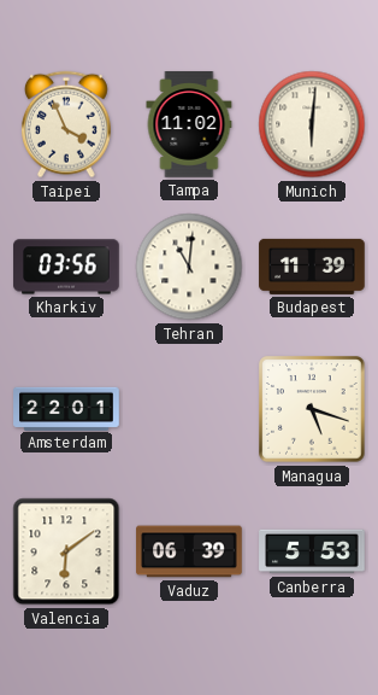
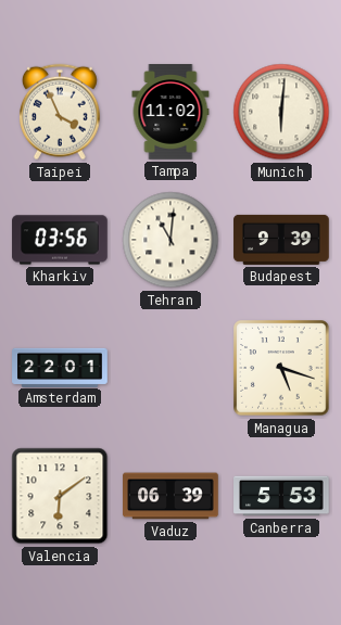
Budapest: 11:39 -> 9:39 (281, 240)
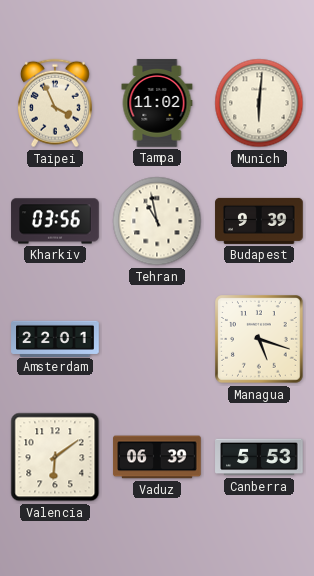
Tehran: 11:01 -> 10:58 (157, 221)
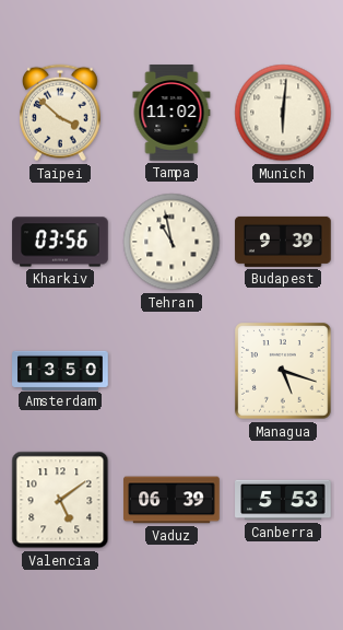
Taipei: 3:56 -> 3:52 (60, 113)
Amsterdam: 22:01 -> 13:50 (60, 370)
Valencia: 6:09 -> 5:09 (60, 500)
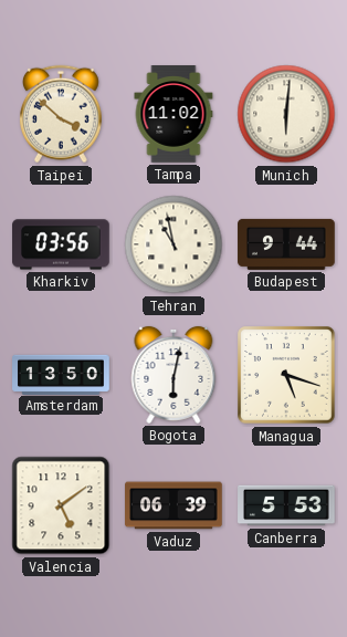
Budapest: 9:39 -> 9:44 (286, 244)
Bogota: none -> 6:02 (173, 375)
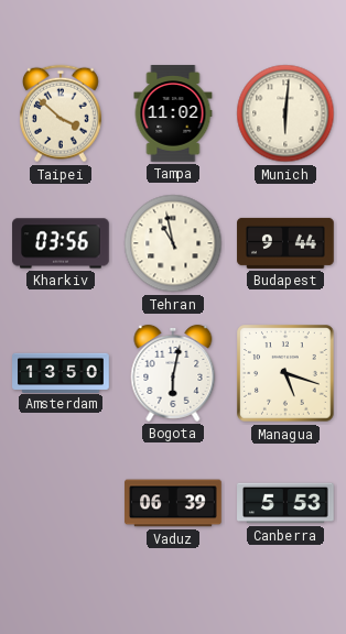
Valencia: 5:09 -> none (61, 505)
